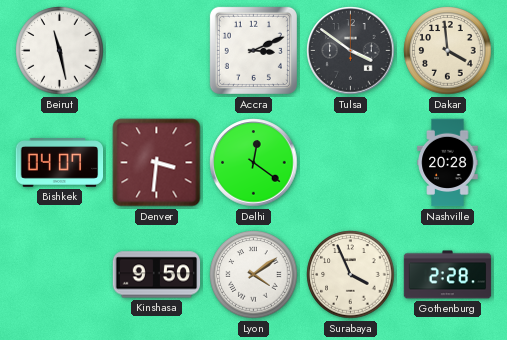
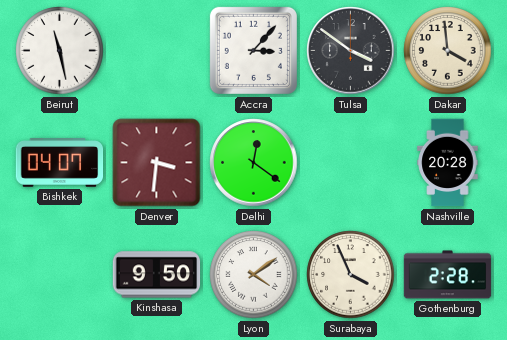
Accra: 3:11 -> 3:07 (253, 50)
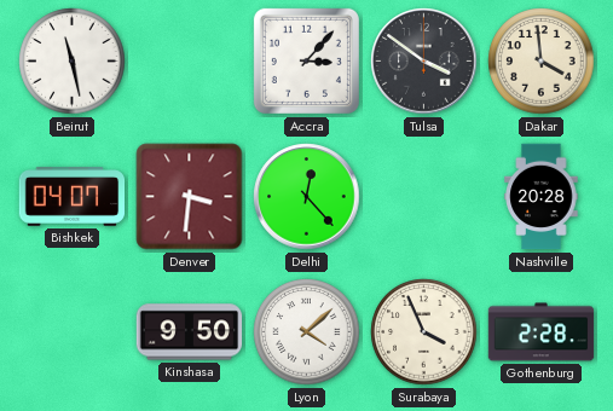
Delhi: 12:21 -> 12:23 (307, 197)
Lyon: 4:09 -> 4:08 (307, 332)
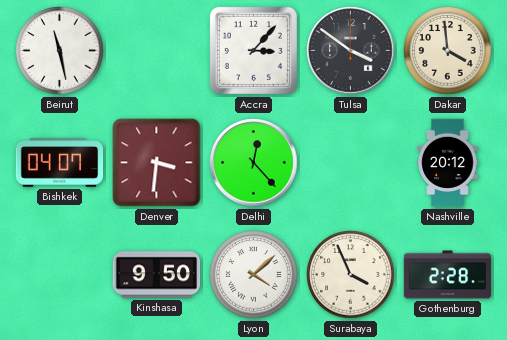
Nashville: 20:28 -> 20:12 (448, 163)
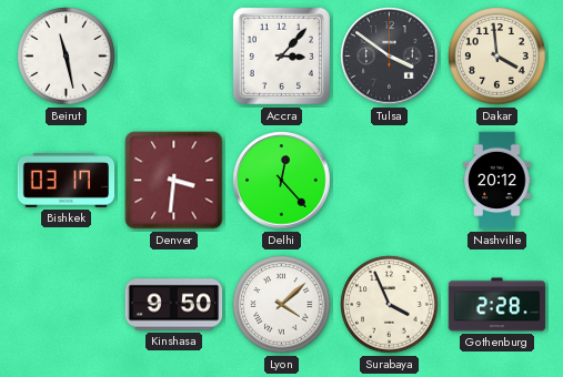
Bishkek: 04:07 -> 03:17 (67, 181)
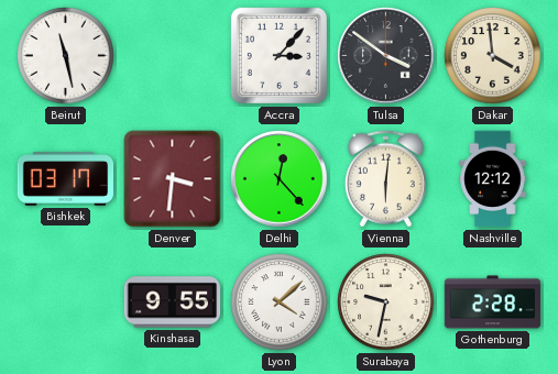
Vienna: none -> 6:01 (385, 179)
Nashville: 20:12 -> 12:12 (493, 179)
Kinshasa: 9:50 -> 9:55 (173, 302)
Surabaya: 3:56 -> 9:32 (386, 302)
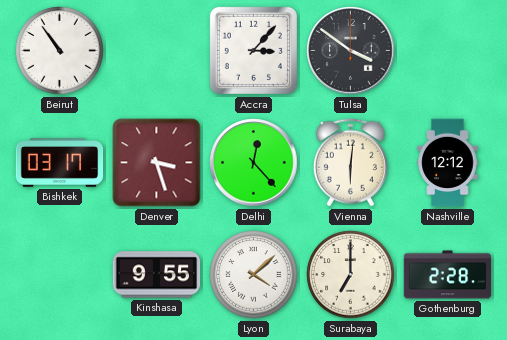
Beirut: 11:28 -> 10:54 (60, 51)
Dakar: 3:59 -> none (493, 56)
Denver: 3:31 -> 3:27 (157, 163)
Surabaya: 9:32 -> 7:00 (351, 275)
